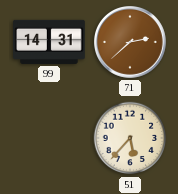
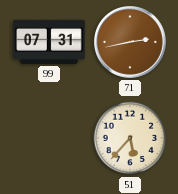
99: 14:31 -> 07:31 (49, 42)
71: 2:38 -> 2:43 (131, 43)
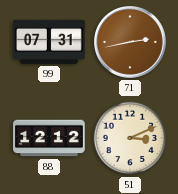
88: none -> 12:12 (49, 138)
51: 5:37 -> 3:11 (130, 138)
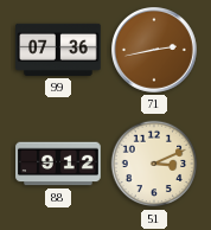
99: 07:31 -> 07:36 (58, 50)
88: 12:12 -> 9:12 (58, 164)
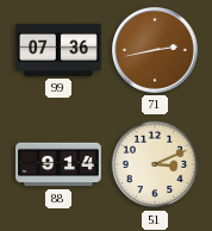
88: 9:12 -> 9:14 (58, 164)
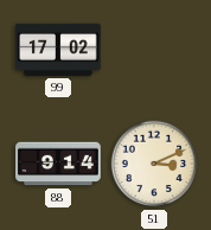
99: 07:36 -> 17:02 (58, 50)
71: 2:43 -> none (156, 51)
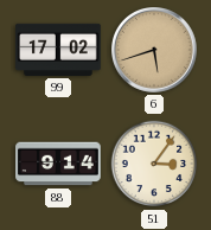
6: none -> 5:42 (155, 51)
51: 3:11 -> 3:06 (154, 164)
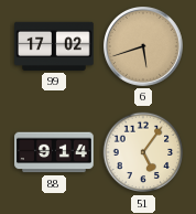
51: 3:06 -> 5:06 (143, 152)
